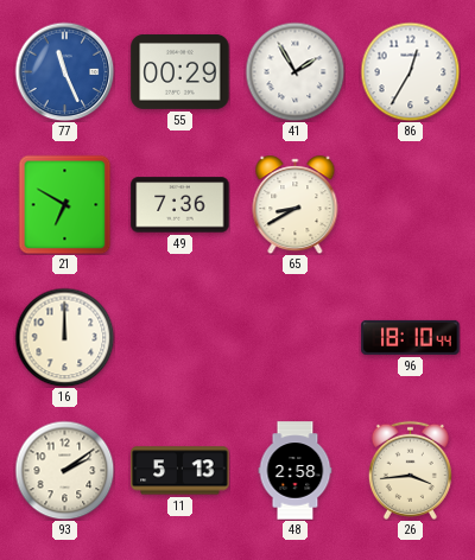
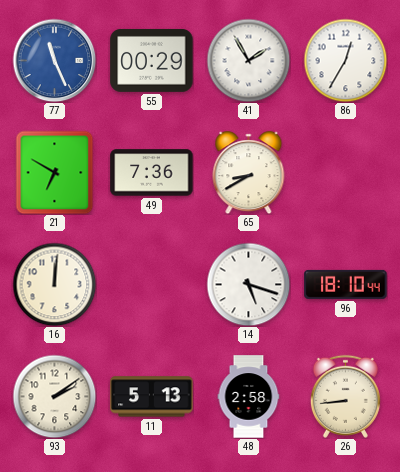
16: 12:00 -> 12:01 (54, 284)
14: none -> 5:18 (248, 284)
26: 3:44 -> 8:44 (345, 396)
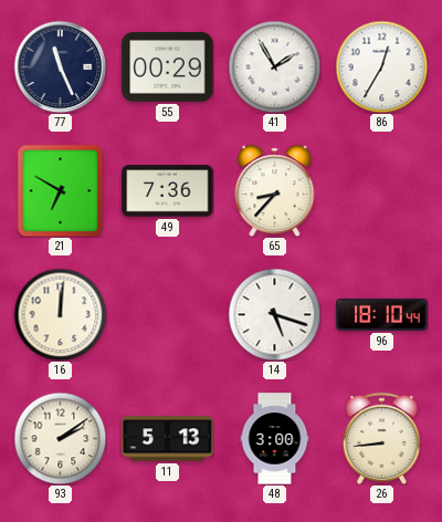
77 dial: blue -> navy (60, 66)
65: 8:40 -> 8:37 (275, 191)
48: 2:58 -> 3:00 (275, 439)
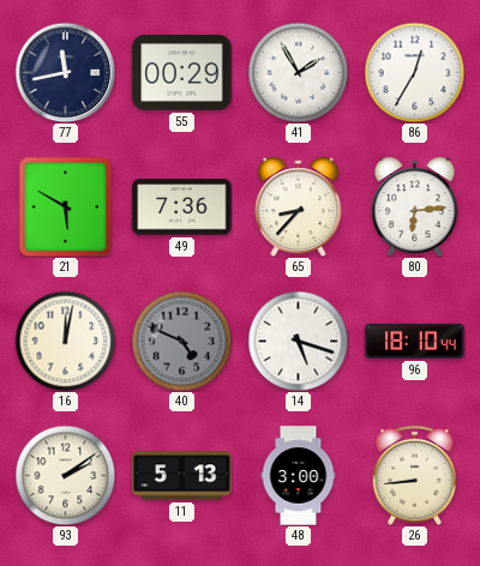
77: 11:26 -> 11:43 (65, 72)
21: 6:50 -> 5:50 (66, 206)
80: none -> 6:14 (415, 207)
16: 12:01 -> 12:02 (65, 341)
40: none -> 4:49 (181, 341)
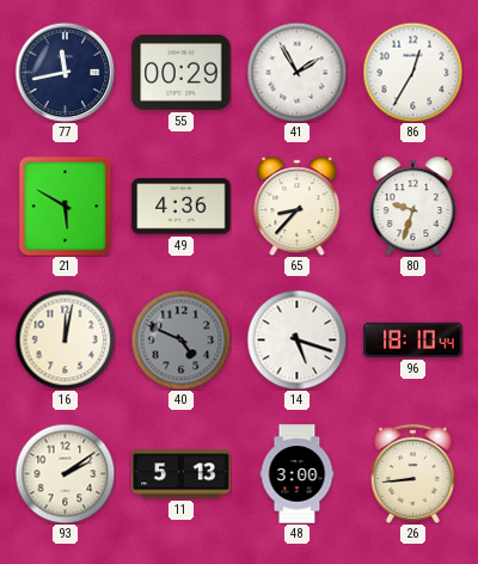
49: 7:36 -> 4:36 (182, 207)
80: 6:14 -> 9:33 (413, 207)
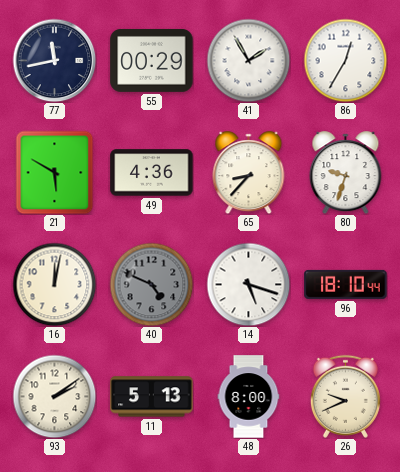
48: 3:00 -> 8:00 (249, 397)
26: 8:44 -> 9:41 (345, 396)
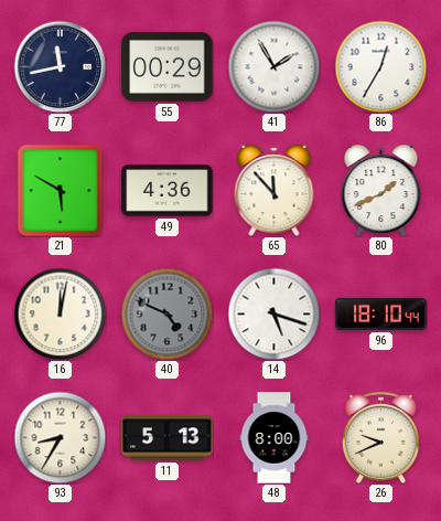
65: 8:37 -> 11:53 (275, 191)
80: 9:33 -> 1:41 (381, 191)
93: 2:09 -> 8:35 (60, 437)
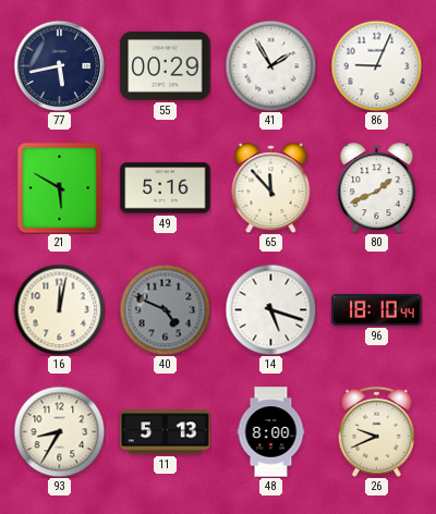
77: 11:43 -> 5:43 (59, 65)
86: 12:35 -> 9:04 (376, 65)
49: 4:36 -> 5:16 (166, 188)
